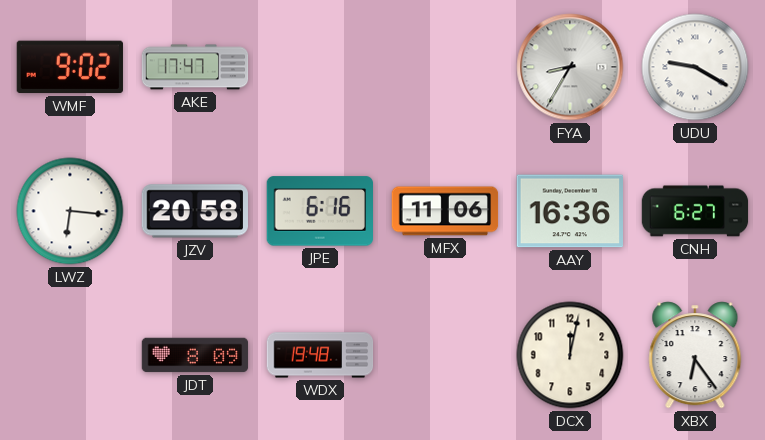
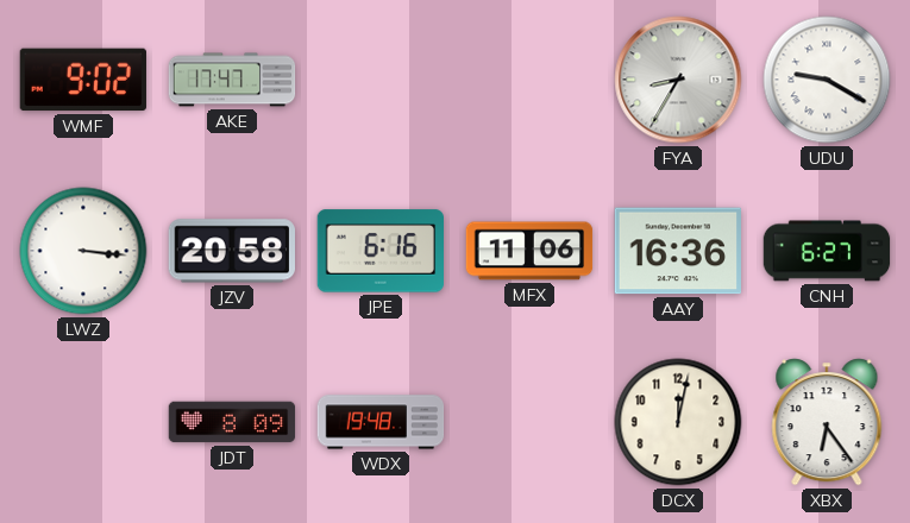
LWZ: 6:16 -> 3:16 (83, 251)
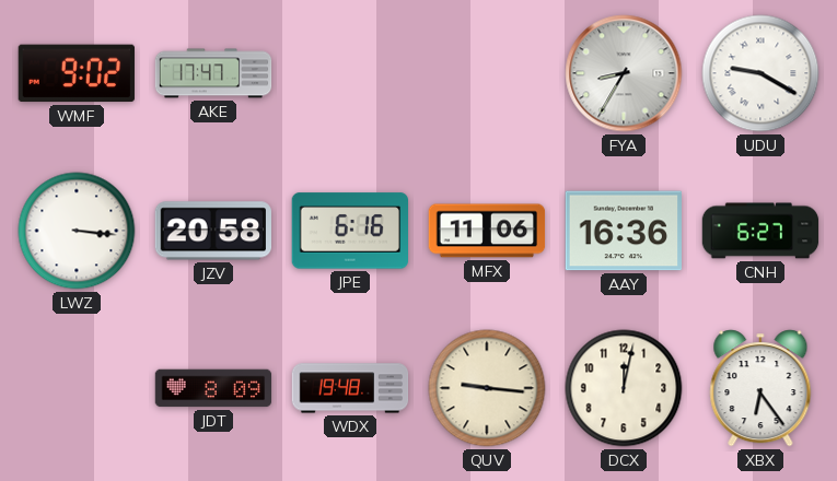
QUV: none -> 9:16 (487, 388)
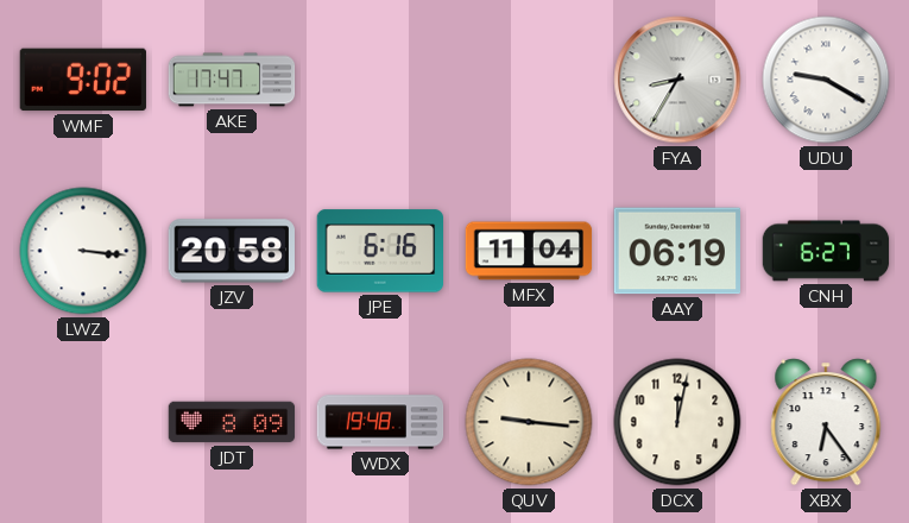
MFX: 11:06 -> 11:04 (529, 251)
AAY: 16:36 -> 06:19 (676, 251)
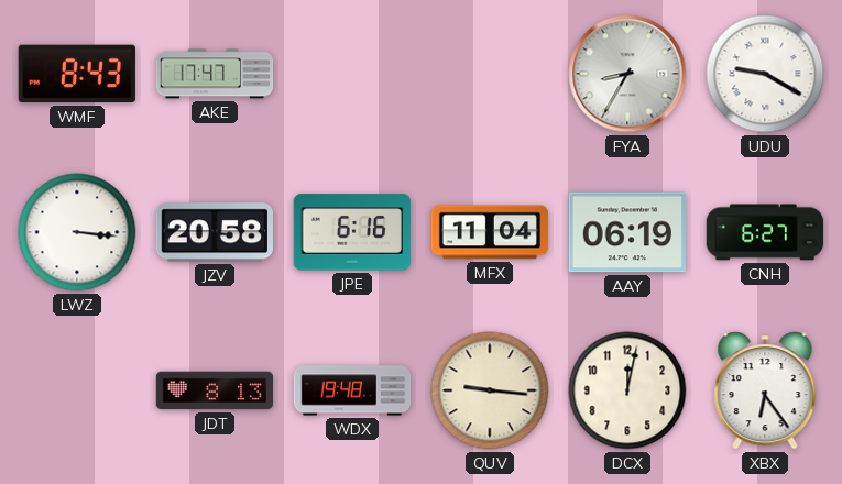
WMF: 9:02 -> 8:43 (77, 74)
JDT: 8:09 -> 8:13 (215, 391)
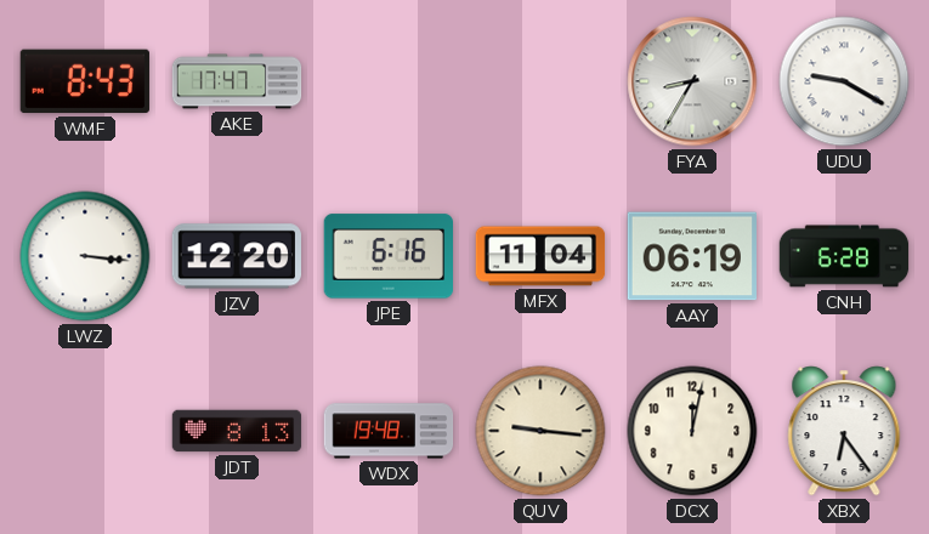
JZV: 20:58 -> 12:20 (236, 256)
CNH: 6:27 -> 6:28 (844, 256)
